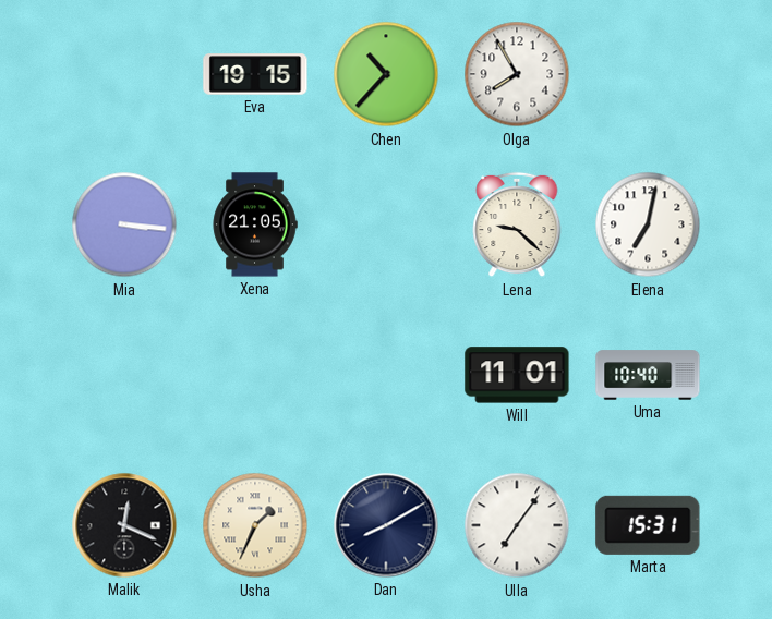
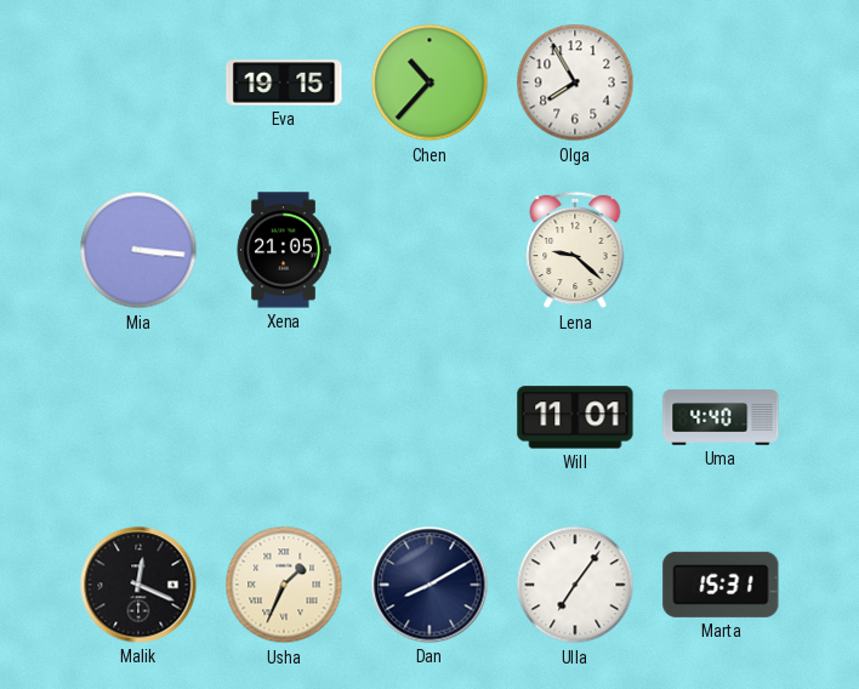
Elena: 7:02 -> none (648, 224)
Uma: 10:40 -> 4:40 (721, 417)
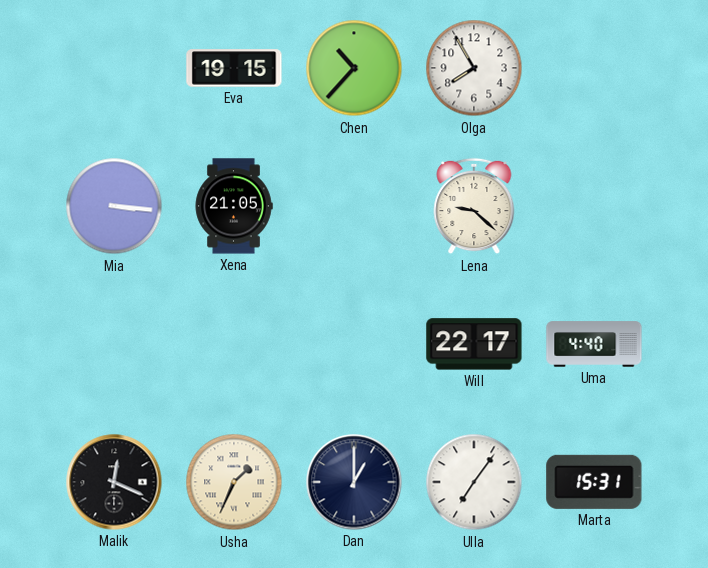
Will: 11:01 -> 22:17 (474, 344)
Dan: 8:10 -> 1:00 (354, 482)
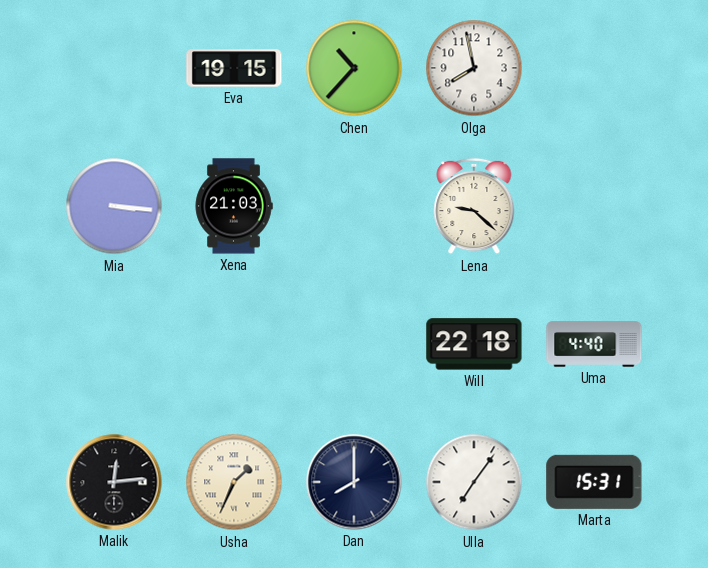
Olga: 7:55 -> 7:58 (474, 68)
Xena: 21:05 -> 21:03 (234, 206)
Will: 22:17 -> 22:18 (474, 344)
Malik: 12:19 -> 12:14 (114, 482)
Dan: 1:00 -> 8:00 (354, 482)
